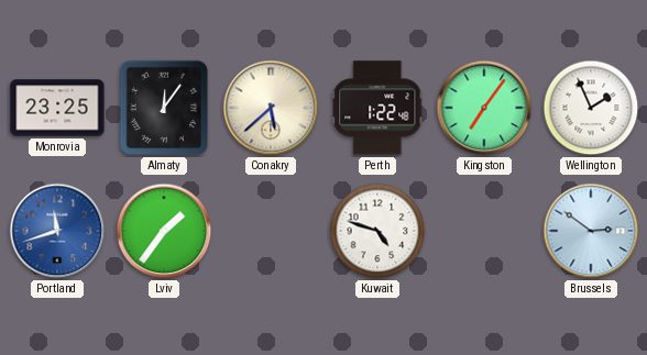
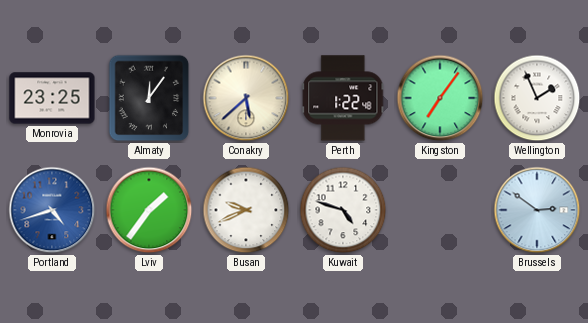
Portland: 11:42 -> 4:42 (52, 210)
Busan: none -> 9:41 (246, 210)
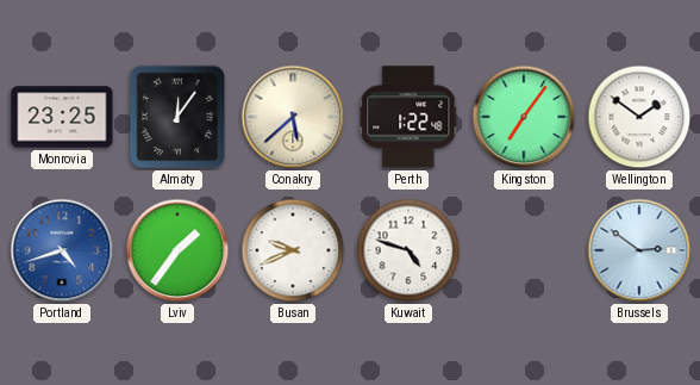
Wellington: 1:56 -> 1:51 (639, 117)
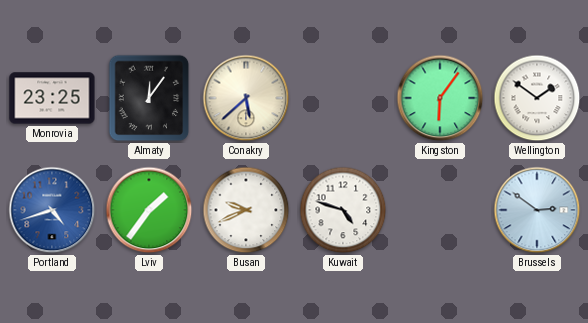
Perth: 1:22 -> none (408, 117)
Kingston: 7:06 -> 6:06 (440, 98)
